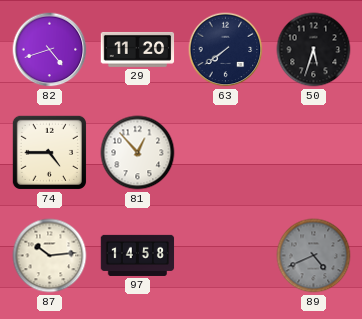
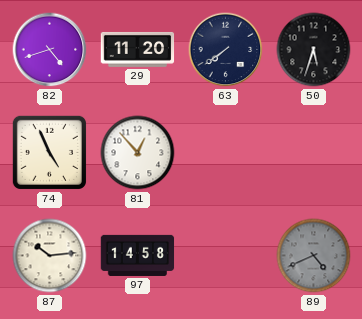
74: 4:45 -> 4:56 (49, 152)
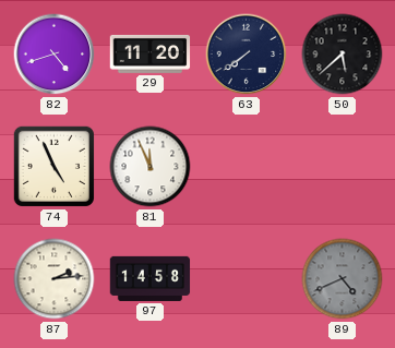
50: 5:33 -> 5:38 (343, 55)
81: 12:53 -> 11:56 (151, 167)
87: 10:14 -> 2:14 (55, 279)
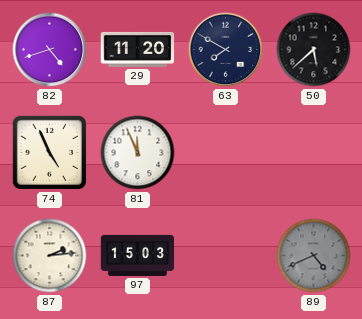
63: 7:39 -> 7:50 (226, 50)
97: 14:58 -> 15:03 (138, 255)
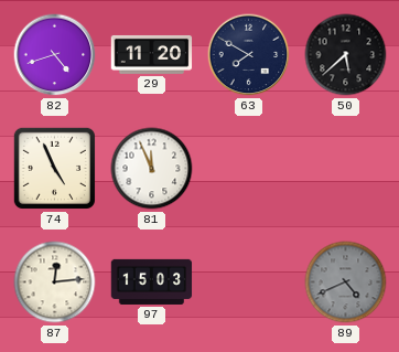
87: 2:14 -> 12:14 (55, 282)
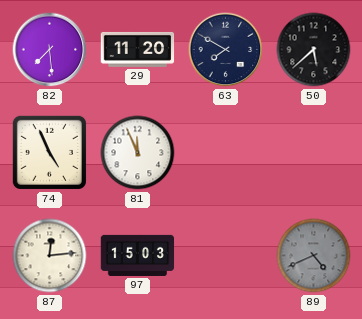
82: 4:42 -> 7:29 (50, 50)
